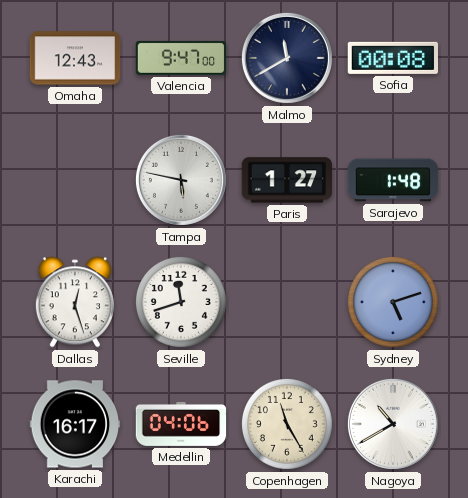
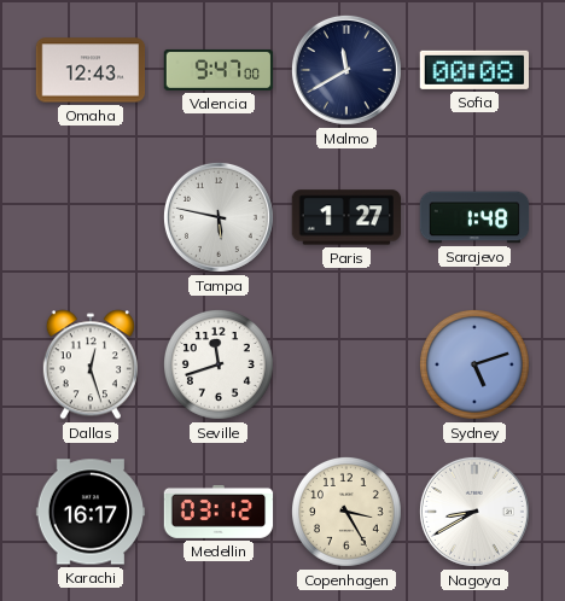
Medellin: 04:06 -> 03:12 (219, 512)
Copenhagen: 11:25 -> 3:25 (346, 512)
Nagoya: 10:40 -> 8:40 (474, 512)
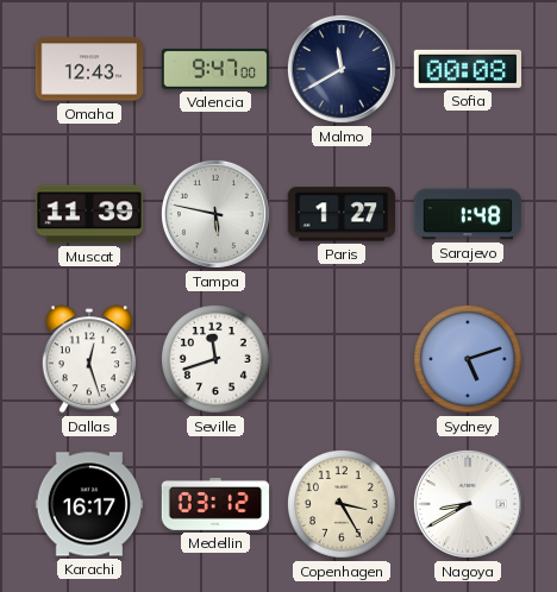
Muscat: none -> 11:39 (89, 214)
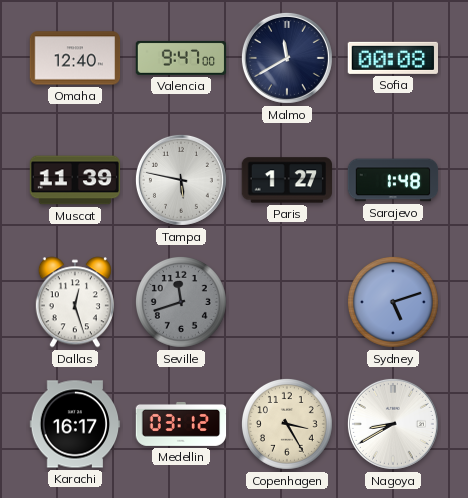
Omaha: 12:43 -> 12:40 (75, 58)
Seville dial: white -> grey (181, 302)
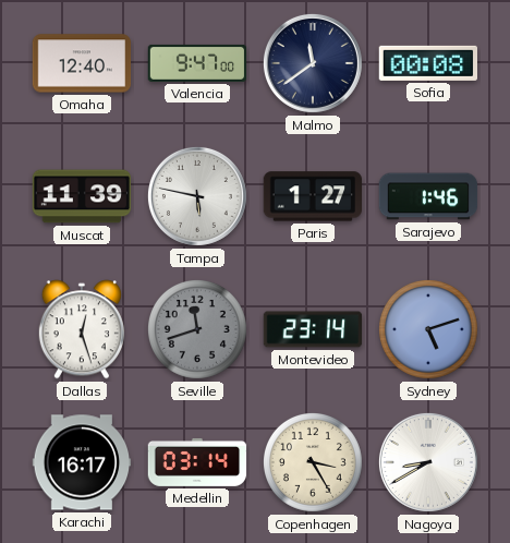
Malmo: 11:40 -> 11:39 (313, 63)
Sarajevo: 1:48 -> 1:46 (428, 196)
Montevideo: none -> 23:14 (313, 329)
Medellin: 03:12 -> 03:14 (197, 462)
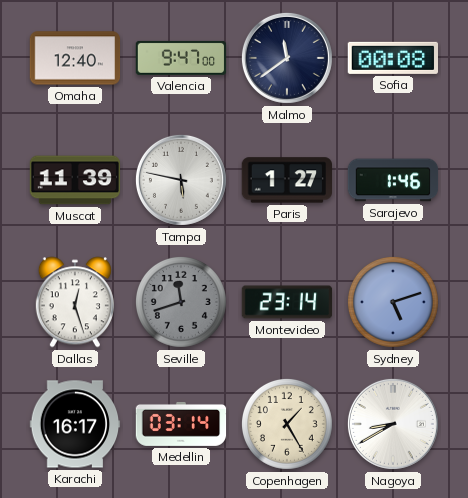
Copenhagen: 3:25 -> 1:25 (287, 424)
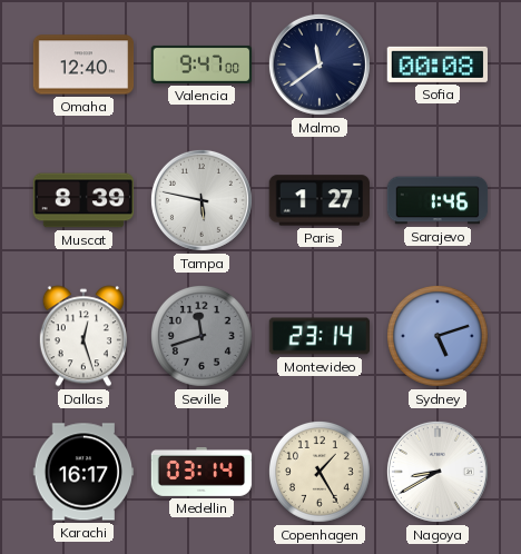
Muscat: 11:39 -> 8:39 (83, 200)
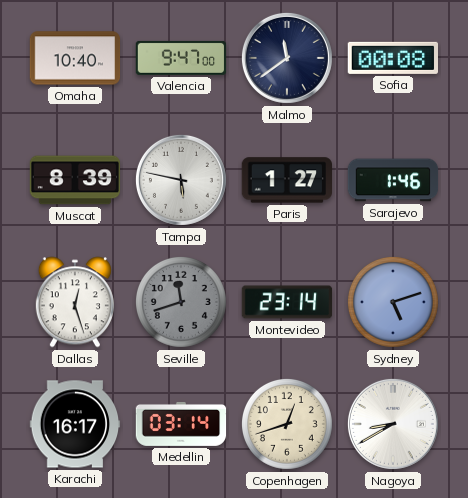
Omaha: 12:40 -> 10:40 (75, 58)
Copenhagen: 1:25 -> 12:42 (287, 424)
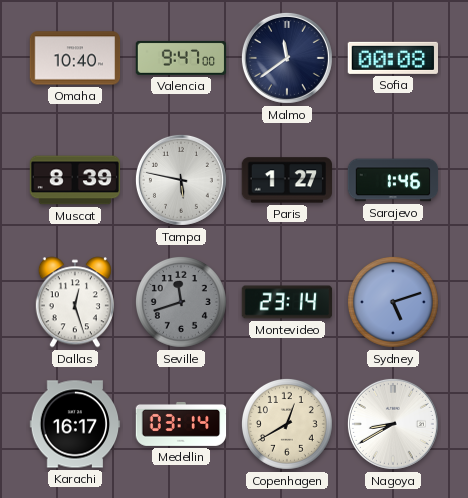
Copenhagen: 12:42 -> 12:40 (287, 424)
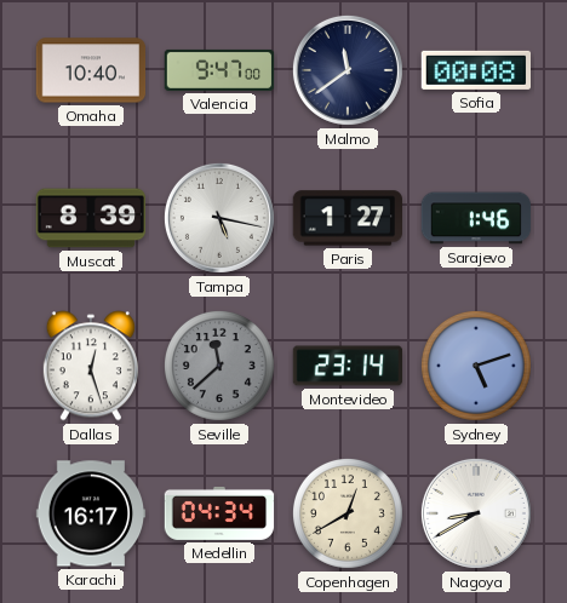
Tampa: 5:47 -> 5:17 (219, 218)
Seville: 11:42 -> 11:38 (219, 366)
Medellin: 03:14 -> 04:34 (219, 513)
